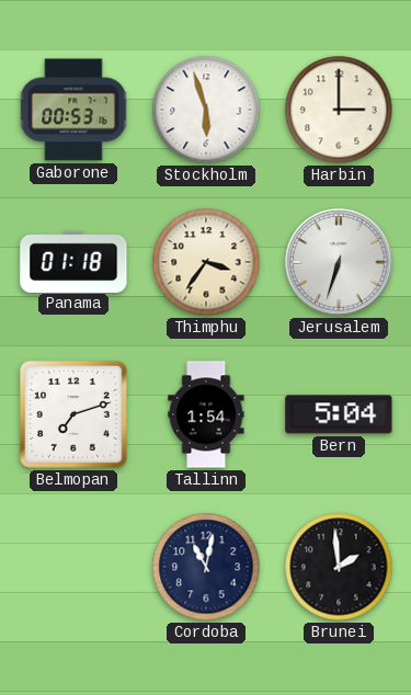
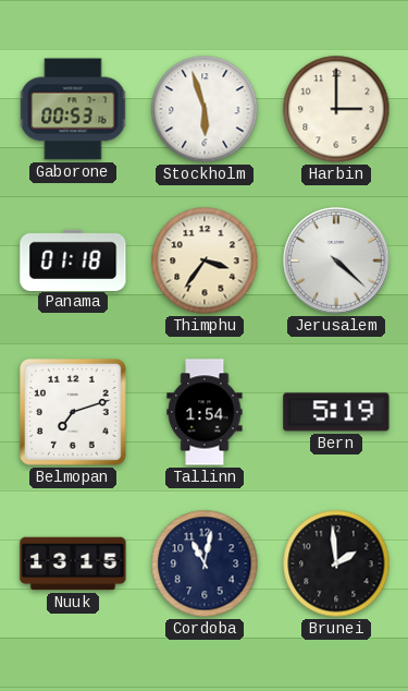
Jerusalem: 6:33 -> 4:22 (336, 260)
Bern: 5:04 -> 5:19 (336, 412)
Nuuk: none -> 13:15 (73, 563)
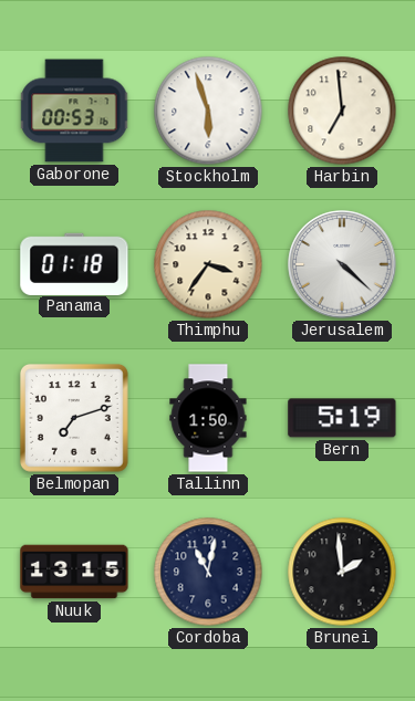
Harbin: 3:00 -> 6:59 (342, 111)
Tallinn: 1:54 -> 1:50 (208, 418)
